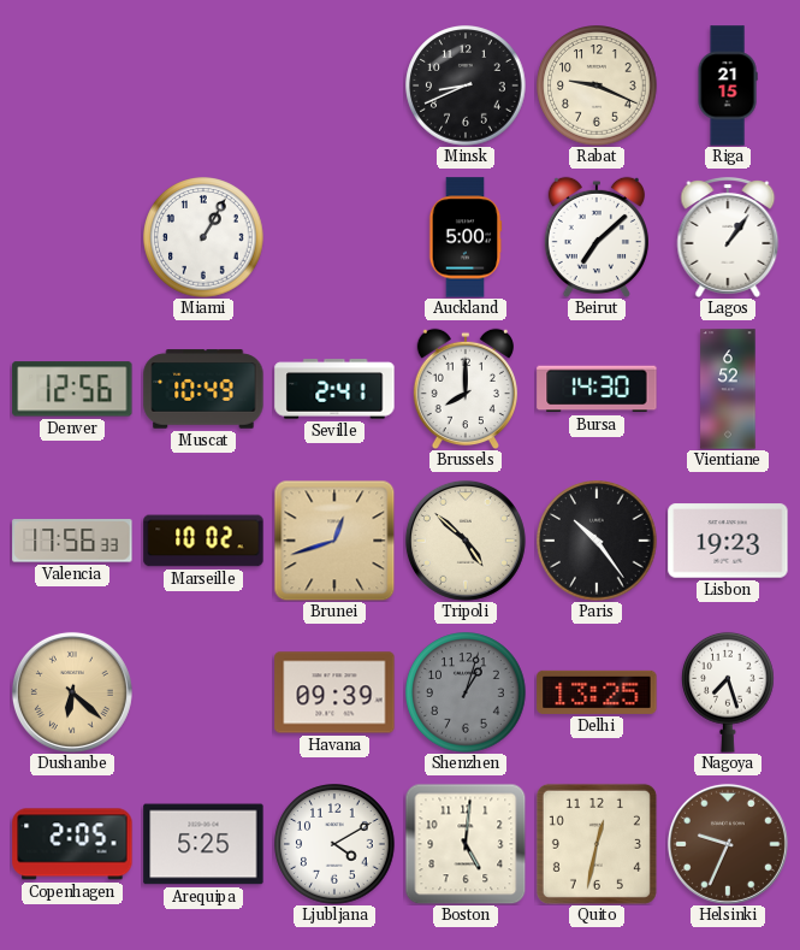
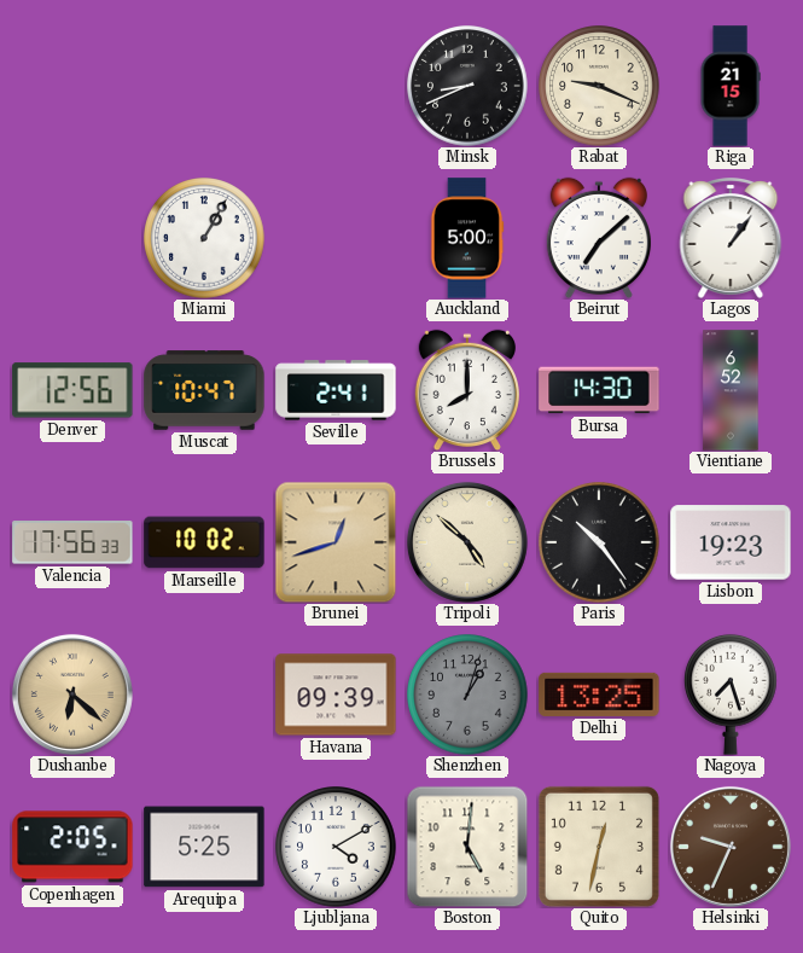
Muscat: 10:49 -> 10:47 (204, 390)
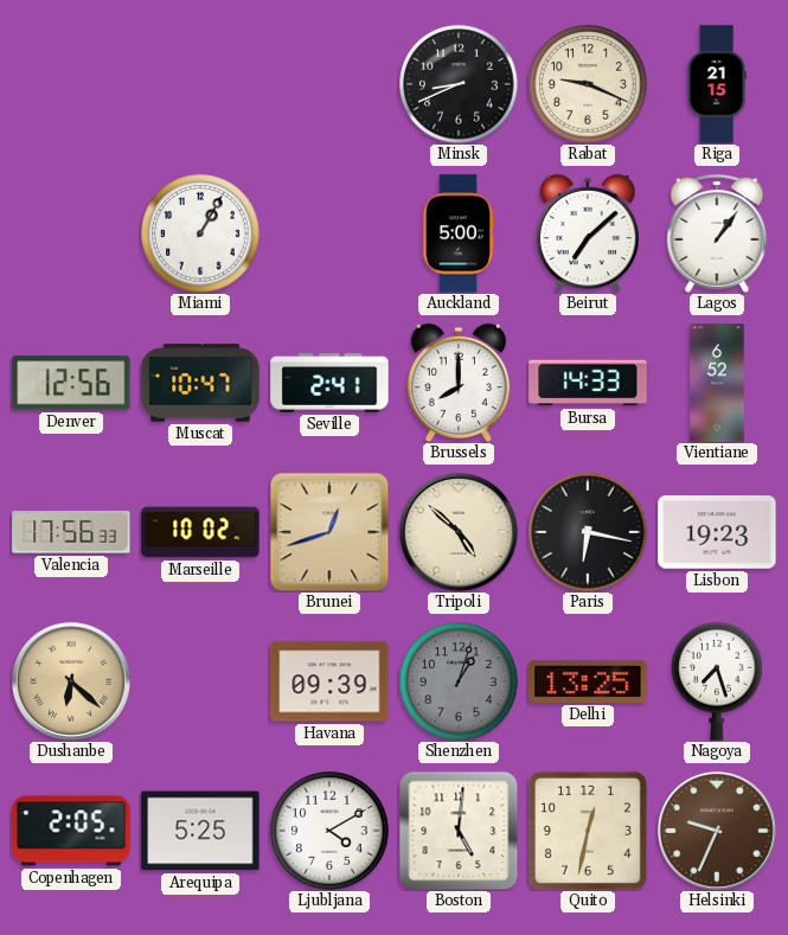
Bursa: 14:30 -> 14:33 (588, 383)
Paris: 10:24 -> 6:17 (588, 532)
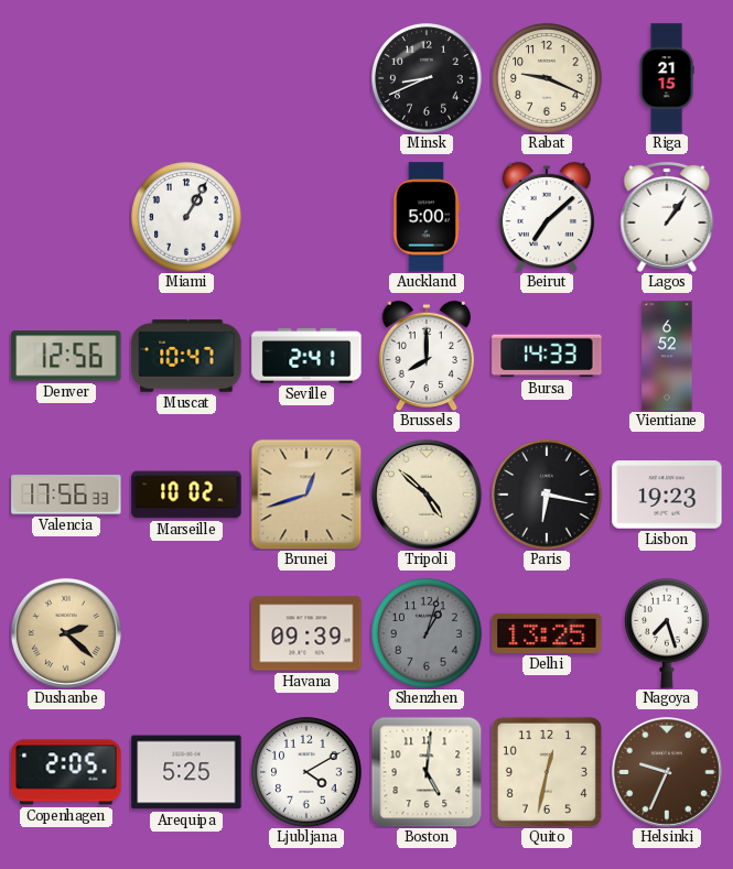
Dushanbe: 6:22 -> 2:22 (66, 633)
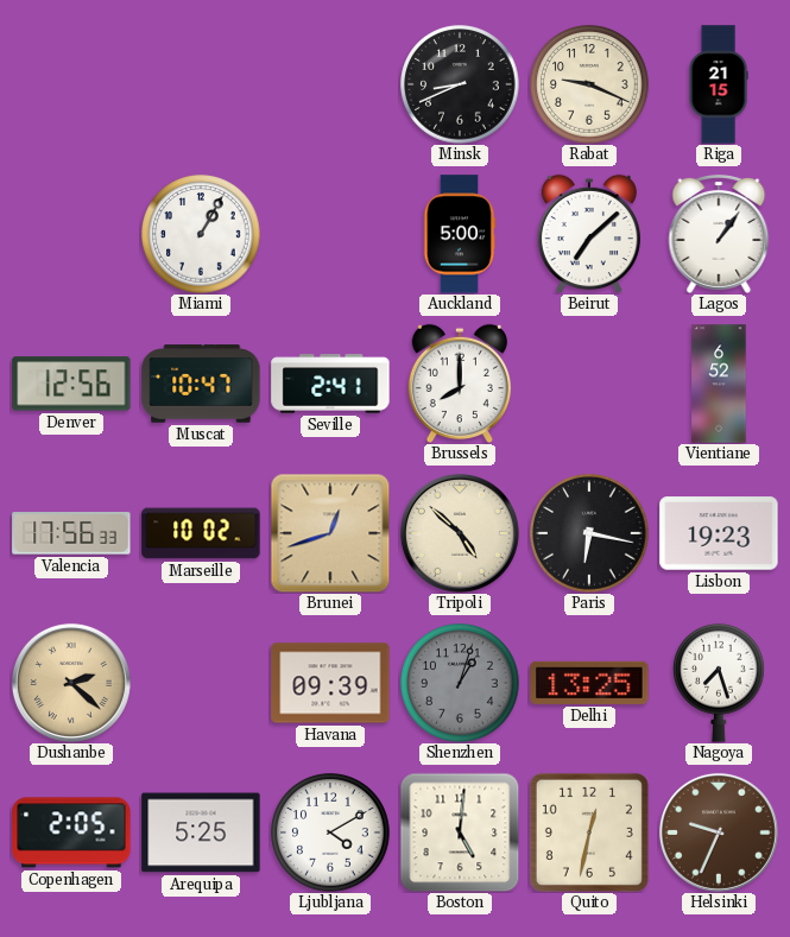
Bursa: 14:33 -> none (547, 356)
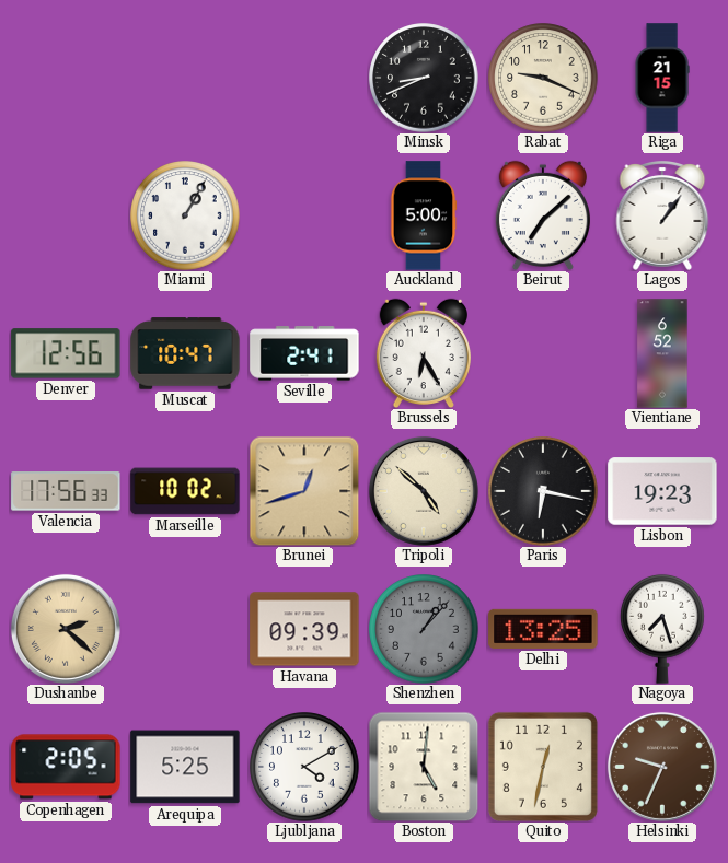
Brussels: 8:00 -> 6:25 (424, 353)
Shenzhen: 1:03 -> 1:07 (424, 629)
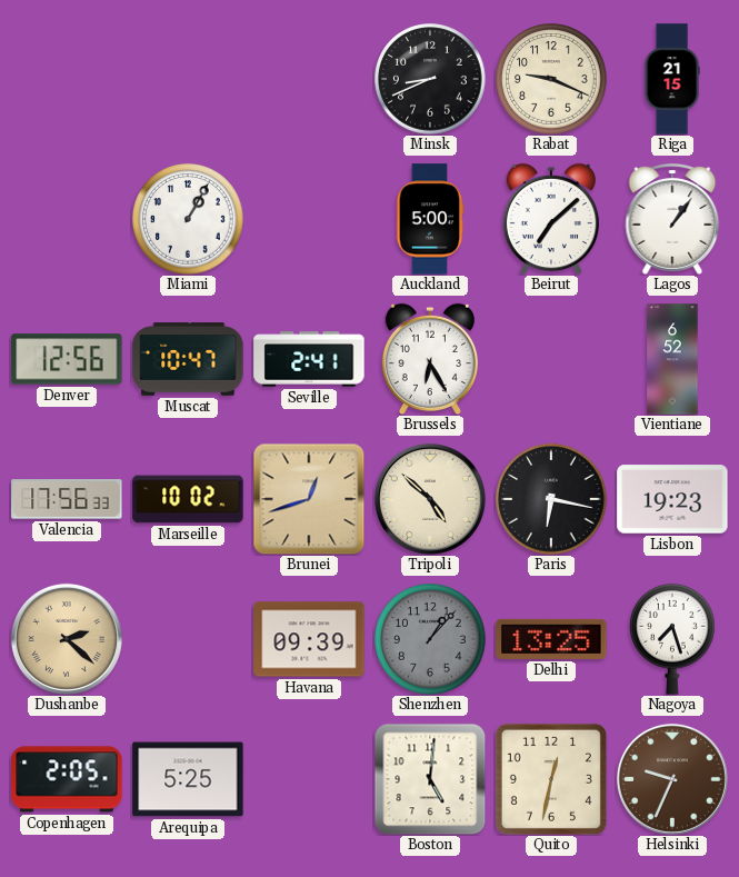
Ljubljana: 4:10 -> none (304, 767)
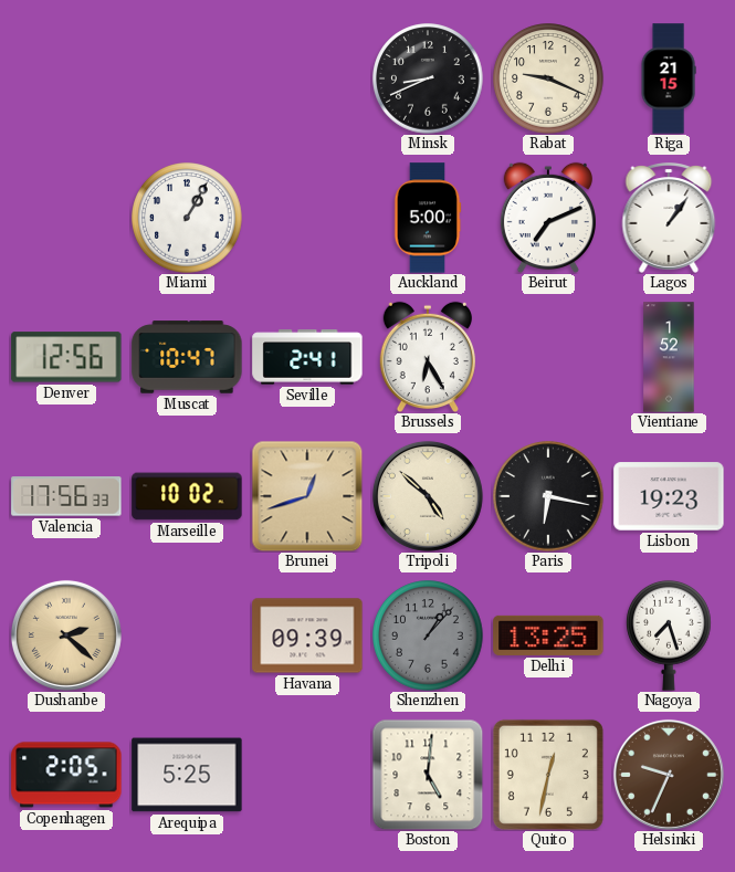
Beirut: 7:08 -> 7:11 (548, 218)
Vientiane: 6:52 -> 1:52 (669, 357)
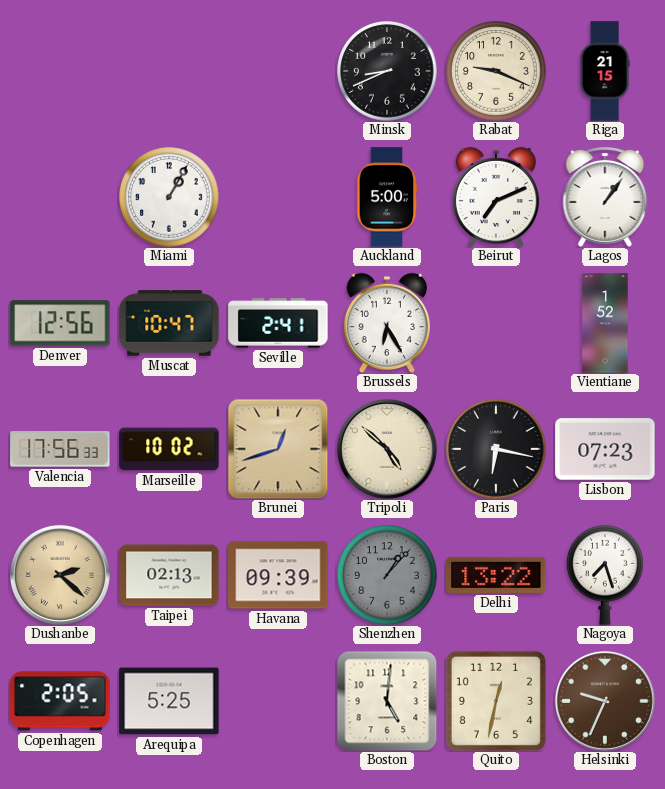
Lisbon: 19:23 -> 07:23 (605, 449)
Taipei: none -> 02:13 (169, 575)
Delhi: 13:25 -> 13:22 (496, 575)
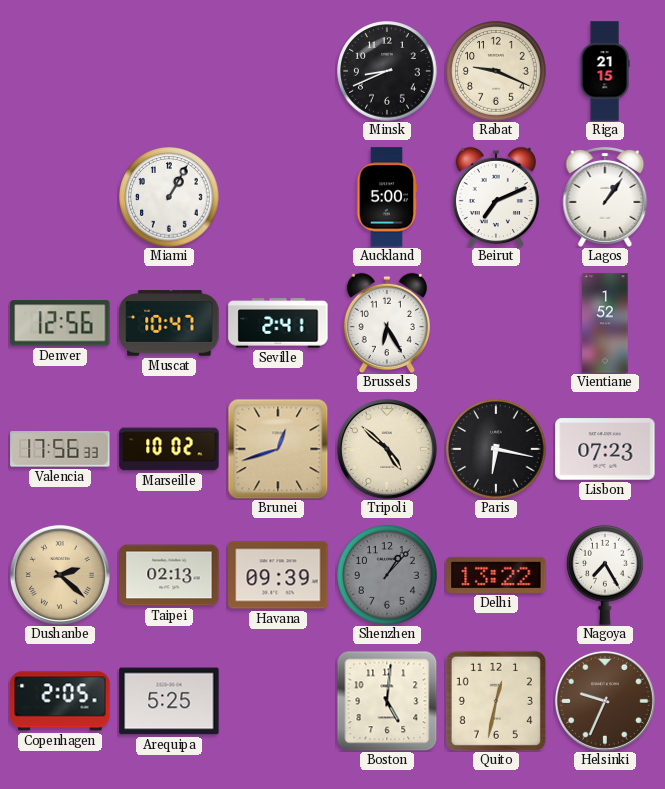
Nagoya: 7:27 -> 7:25 (606, 575)
